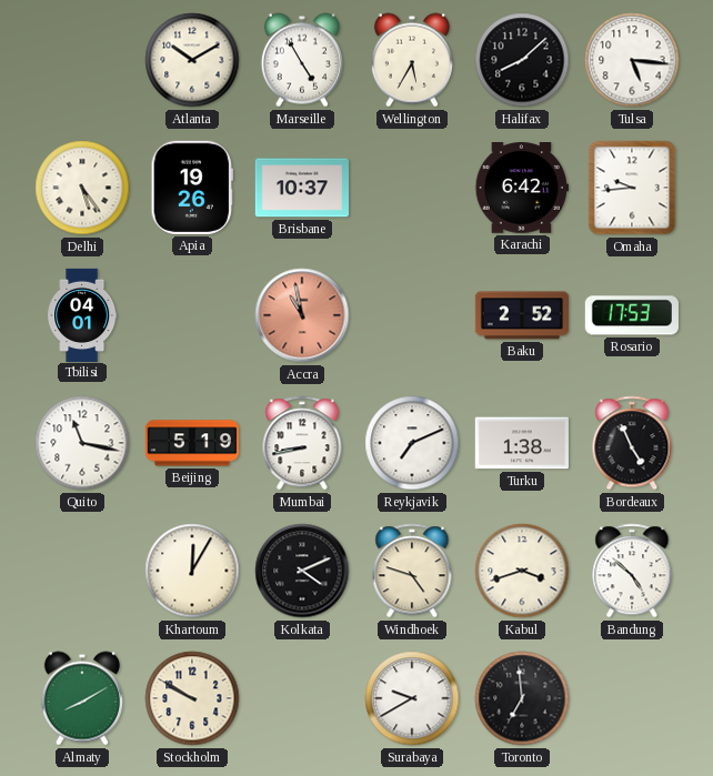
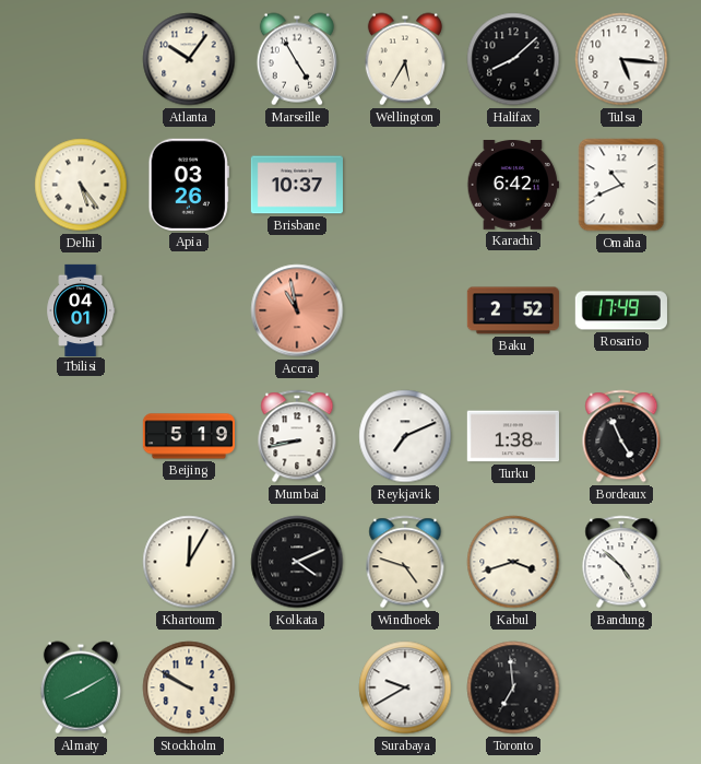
Atlanta: 10:10 -> 10:06 (189, 59)
Apia: 19:26 -> 03:26 (189, 185)
Omaha: 9:44 -> 10:41 (621, 185)
Rosario: 17:53 -> 17:49 (621, 310)
Quito: 11:17 -> none (82, 443)
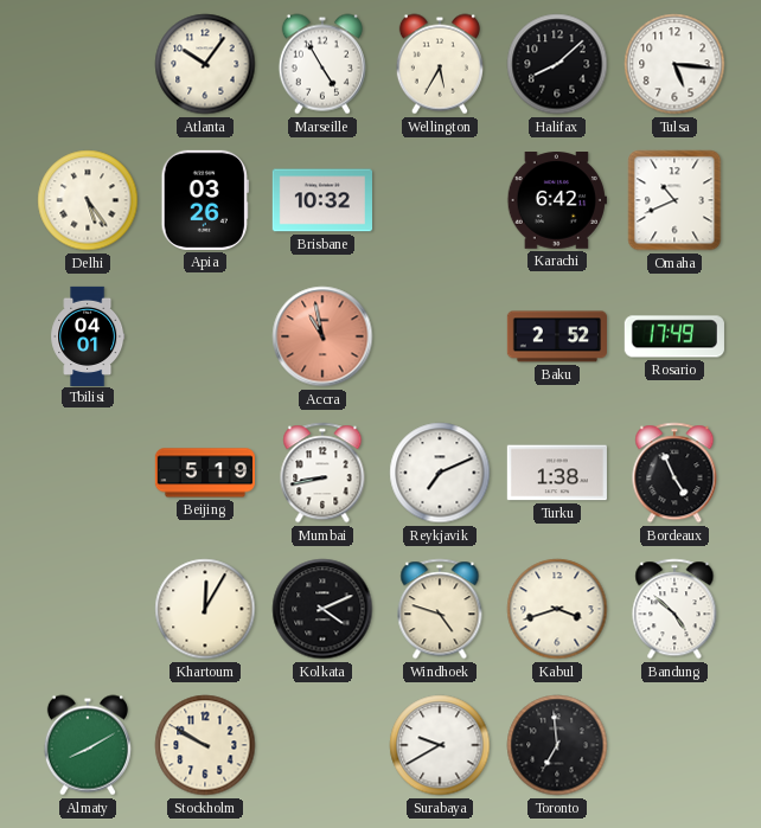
Brisbane: 10:37 -> 10:32 (321, 200)
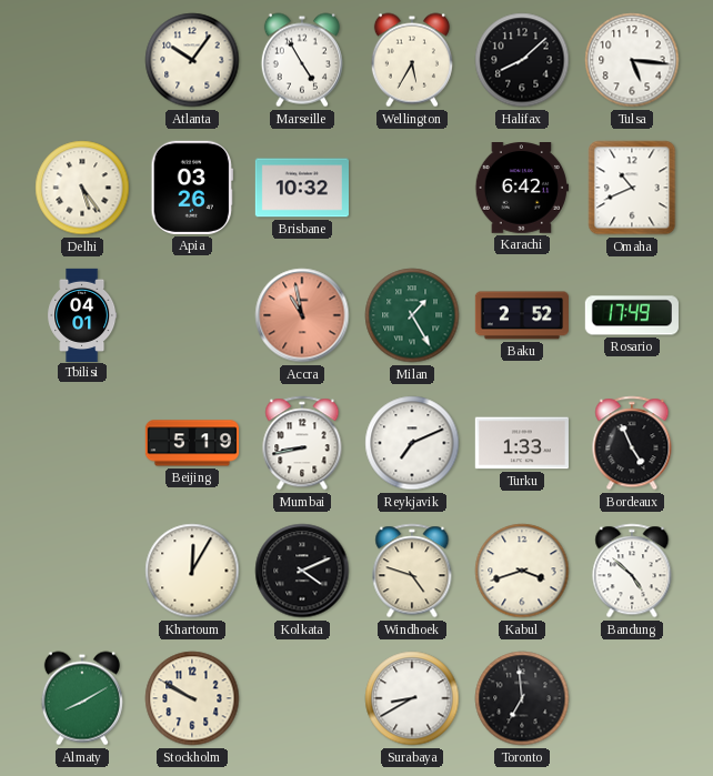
Milan: none -> 1:25 (412, 315)
Turku: 1:38 -> 1:33 (522, 443)
Surabaya: 9:40 -> 8:40 (412, 698)
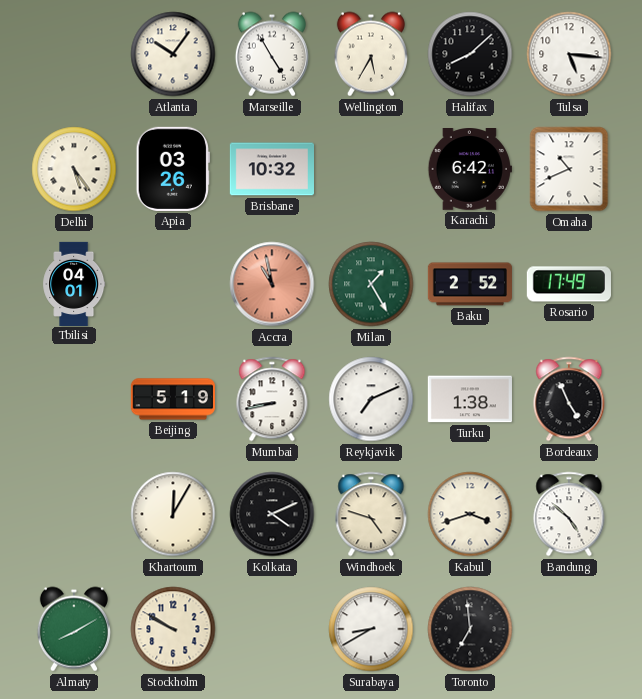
Turku: 1:33 -> 1:38 (470, 399)
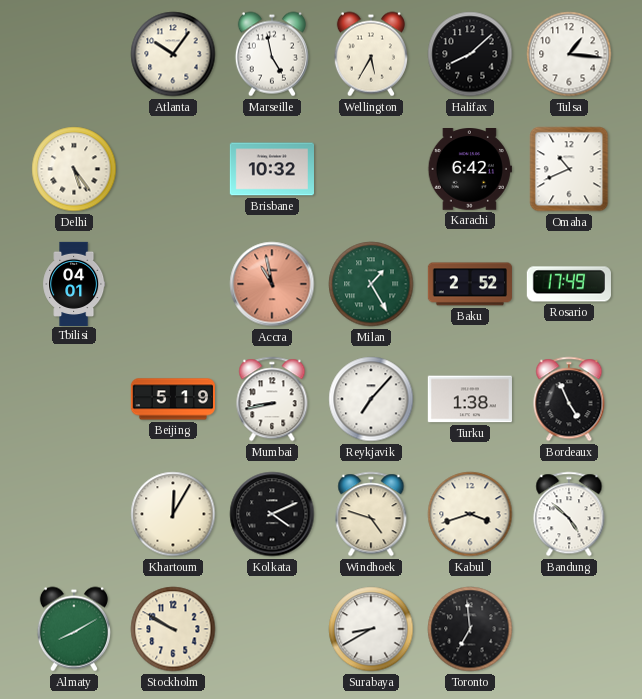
Marseille: 4:55 -> 4:58 (272, 54)
Tulsa: 5:16 -> 1:16 (569, 54)
Apia: 03:26 -> none (173, 169)
Reykjavik: 7:11 -> 7:07 (371, 399)
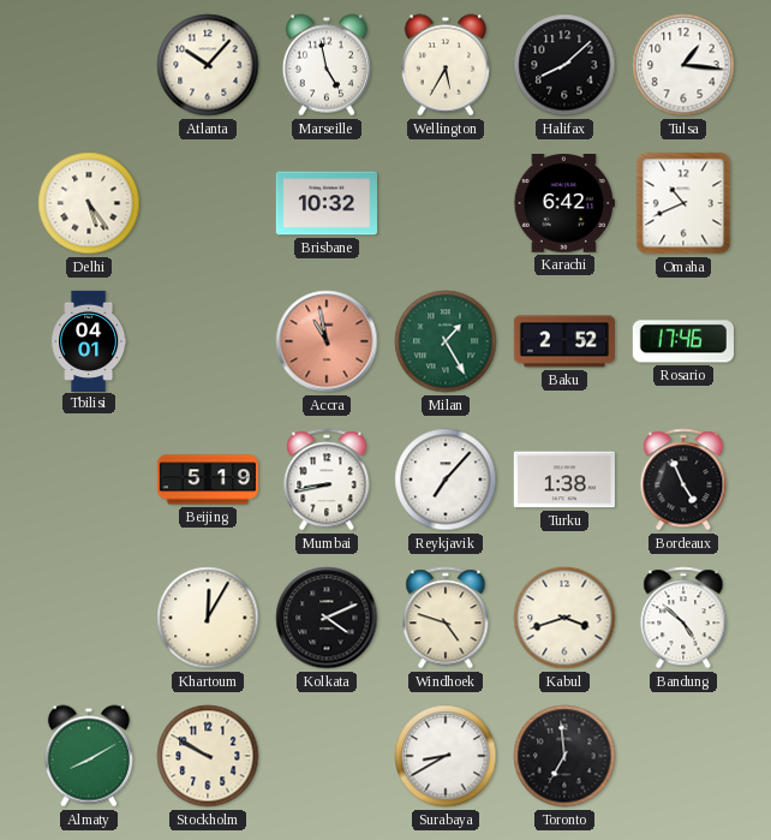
Atlanta: 10:06 -> 10:07 (208, 65)
Rosario: 17:49 -> 17:46 (683, 341)
